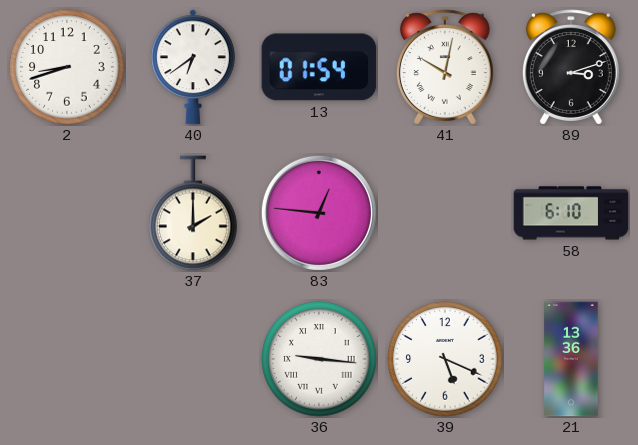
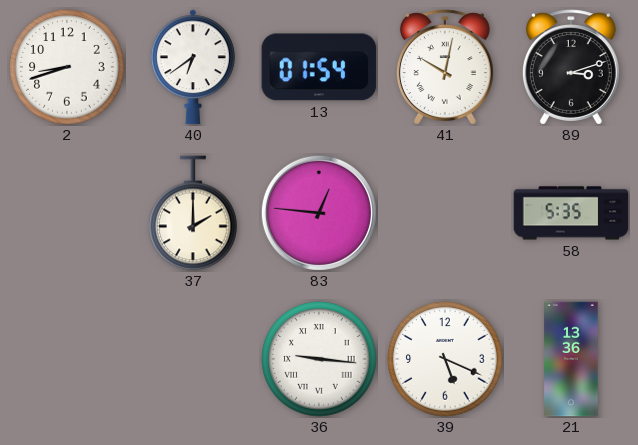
58: 6:10 -> 5:35 (571, 213)
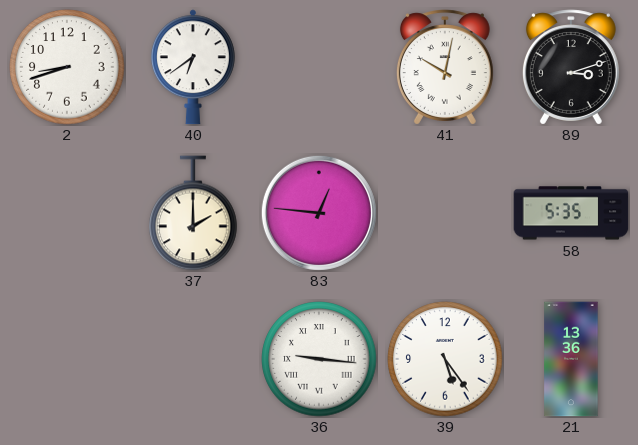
13: 01:54 -> none (319, 67)
39: 5:19 -> 5:24 (445, 359)
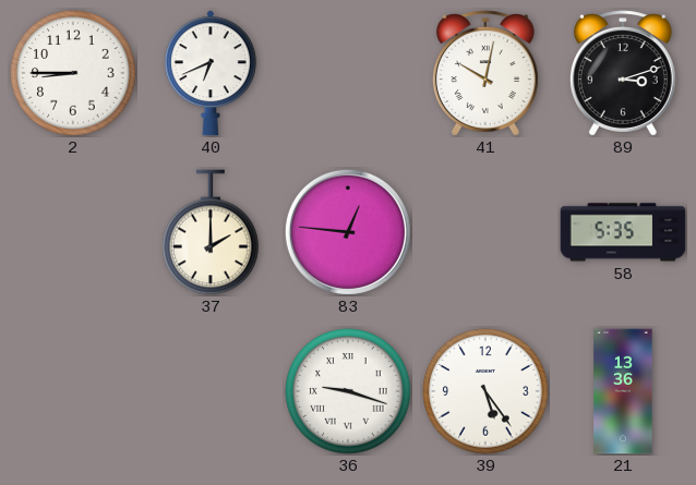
2: 8:42 -> 8:45 (73, 73)
40: 6:39 -> 6:41 (211, 73)
36: 9:16 -> 9:18 (348, 391)
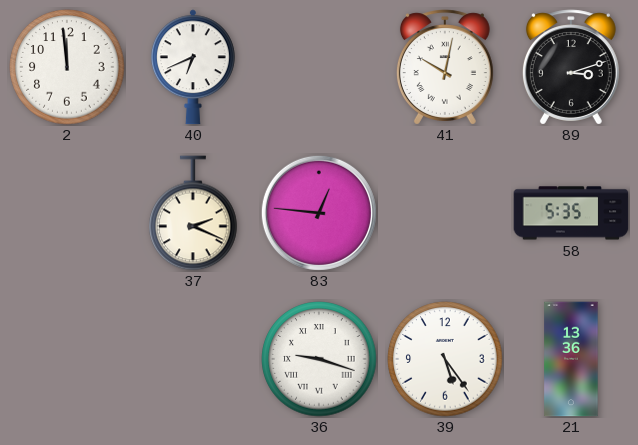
2: 8:45 -> 11:59 (67, 67)
37: 2:00 -> 2:19 (193, 213)
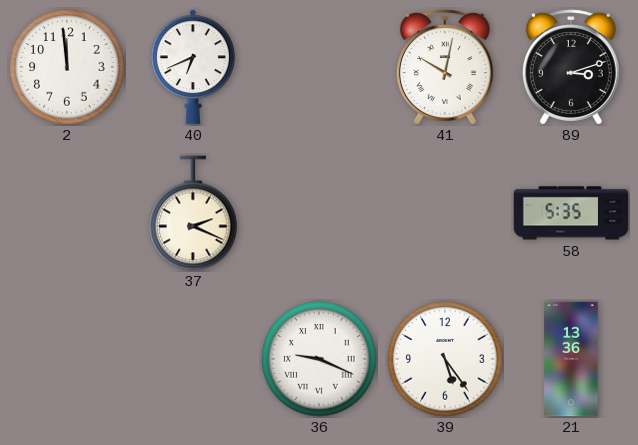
83: 12:46 -> none (319, 213)
36: 9:18 -> 9:19 (319, 359)
